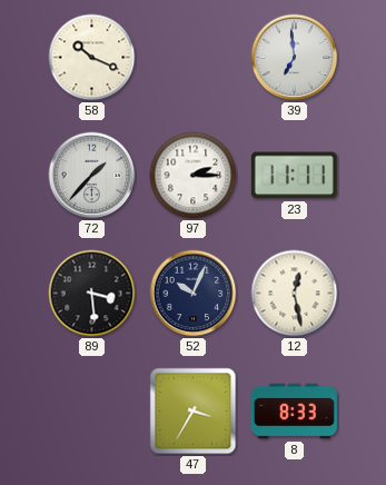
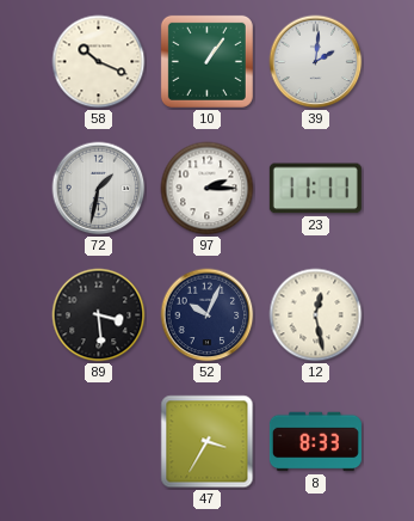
10: none -> 1:06 (206, 61)
39: 6:59 -> 2:01 (316, 62)
72: 1:37 -> 1:32 (99, 189)
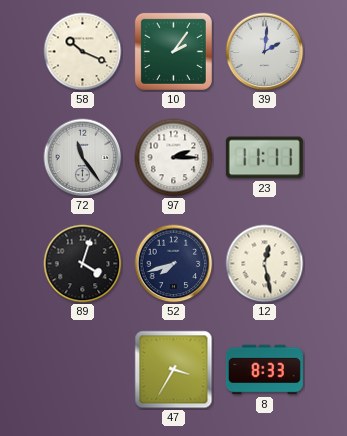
10: 1:06 -> 2:06 (173, 51)
72: 1:32 -> 11:24 (83, 158)
89: 3:29 -> 4:03 (83, 264)
52: 10:04 -> 7:42 (174, 264)
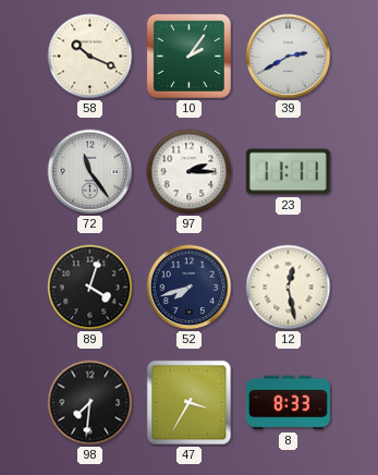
39: 2:01 -> 2:40 (289, 57)
98: none -> 7:31 (90, 403)
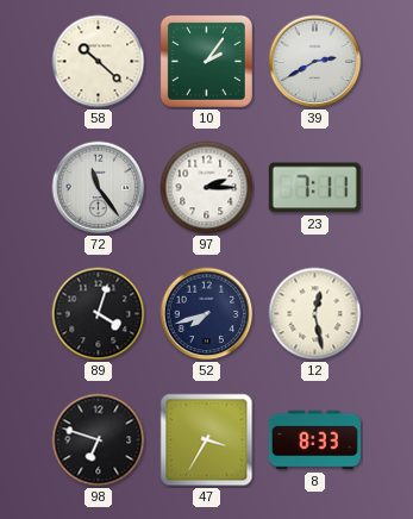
58: 10:19 -> 10:22 (99, 62)
23: 11:11 -> 7:11 (314, 188)
98: 7:31 -> 6:48 (99, 440)
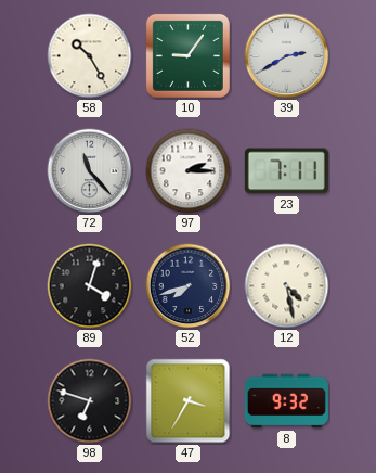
58: 10:22 -> 10:25 (90, 56)
10: 2:06 -> 9:06 (187, 55)
72: 11:24 -> 11:23 (90, 171)
12: 12:28 -> 4:28 (287, 286)
8: 8:33 -> 9:32 (286, 401)
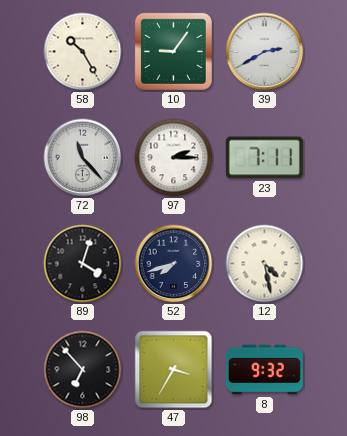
98: 6:48 -> 6:53 (83, 370)
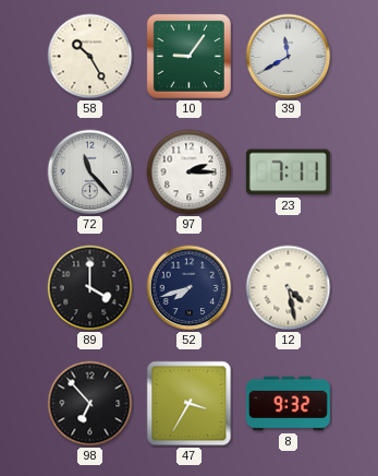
39: 2:40 -> 11:40 (289, 57)
89: 4:03 -> 4:00 (90, 288)
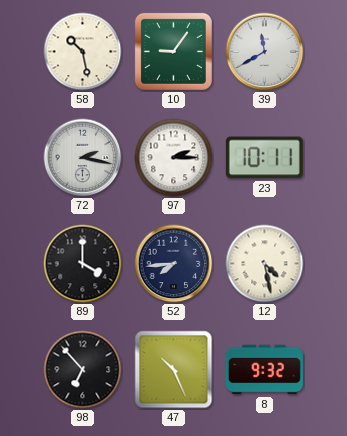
58: 10:25 -> 10:28 (83, 52)
72: 11:23 -> 2:17 (83, 158)
23: 7:11 -> 10:11 (264, 158)
52: 7:42 -> 7:44 (174, 264)
47: 3:35 -> 10:26 (174, 370)
